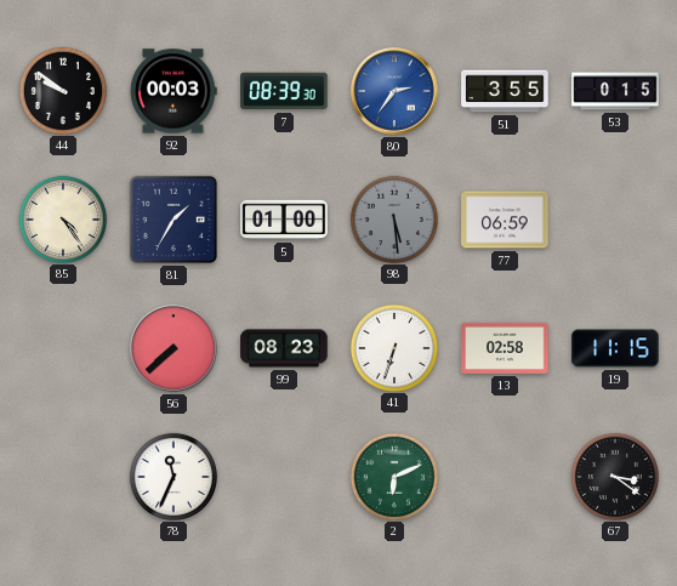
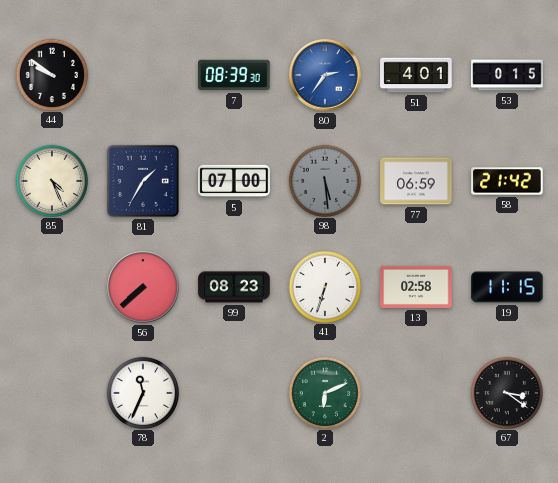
92: 00:03 -> none (173, 91)
51: 3:55 -> 4:01 (416, 75)
85: 4:24 -> 4:26 (51, 180)
5: 01:00 -> 07:00 (234, 181)
58: none -> 21:42 (507, 181)
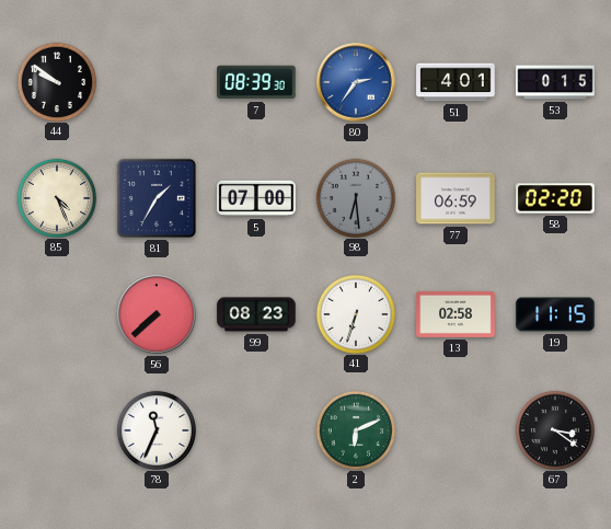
98: 5:29 -> 6:29 (355, 197)
58: 21:42 -> 02:20 (555, 198)
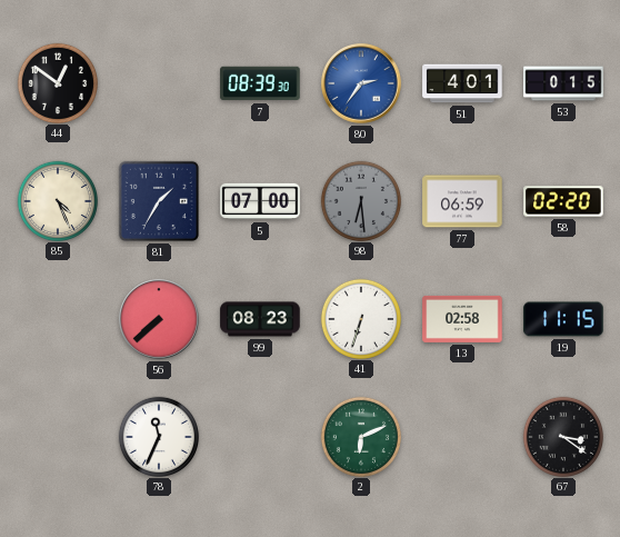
44: 9:51 -> 12:51 (57, 82)
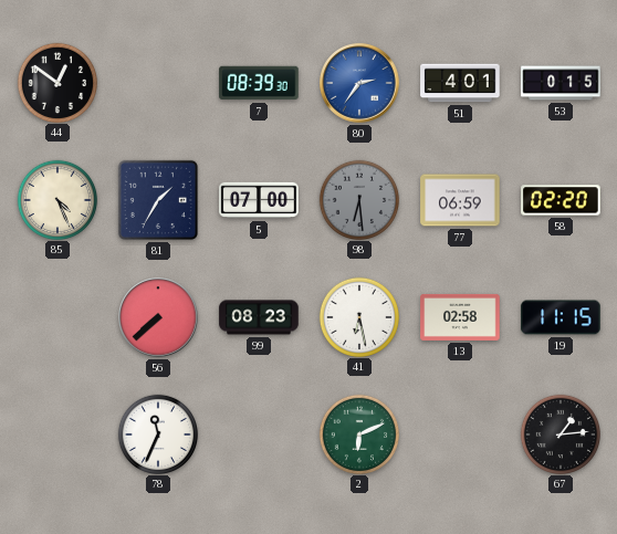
41: 6:33 -> 6:28 (358, 316)
67: 3:21 -> 1:14 (560, 433)
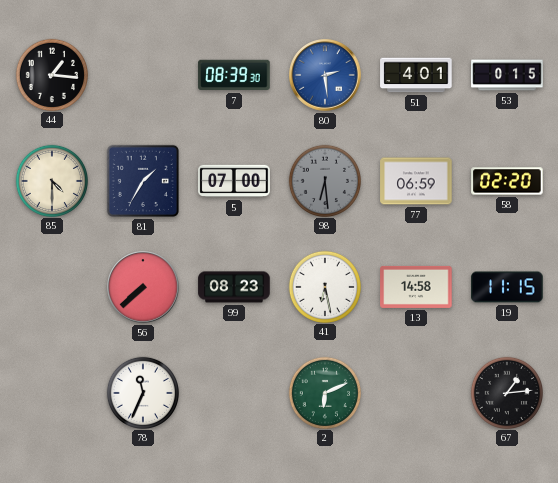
44: 12:51 -> 1:16 (51, 74)
80: 2:36 -> 2:29 (325, 75)
85: 4:26 -> 4:30 (51, 180)
13: 02:58 -> 14:58 (416, 287)
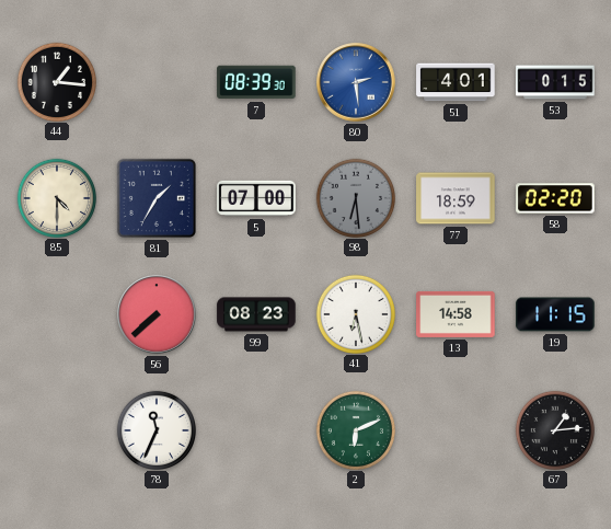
77: 06:59 -> 18:59 (456, 198)
